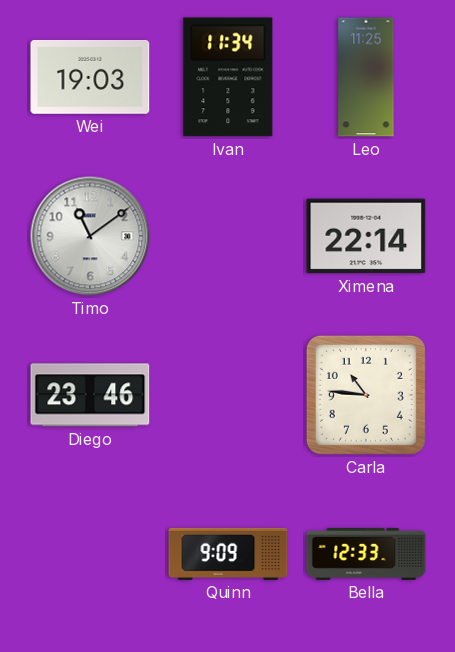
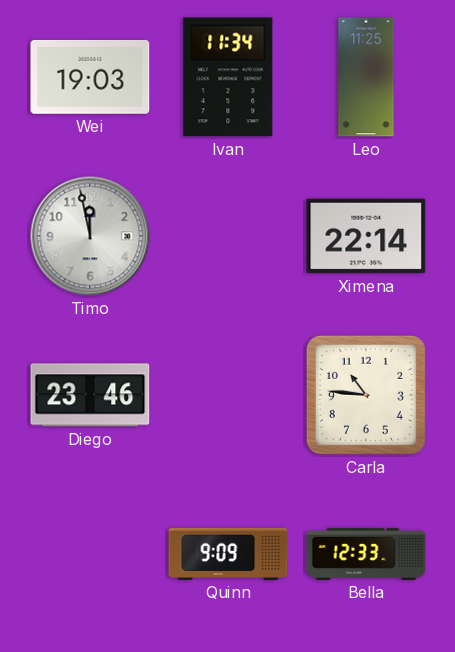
Timo: 11:09 -> 11:58 (90, 236)
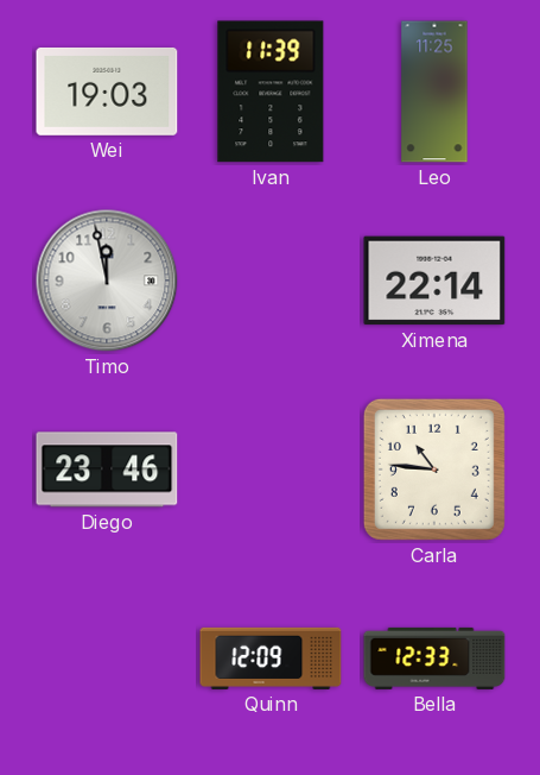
Ivan: 11:34 -> 11:39 (271, 92)
Quinn: 9:09 -> 12:09 (271, 659)
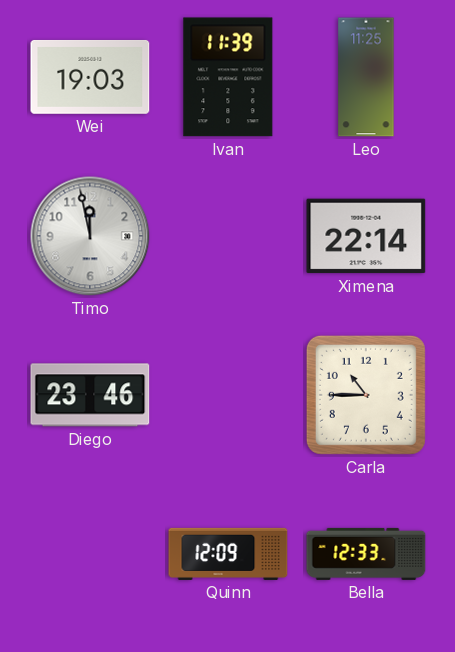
Carla: 10:46 -> 10:45 (366, 395)
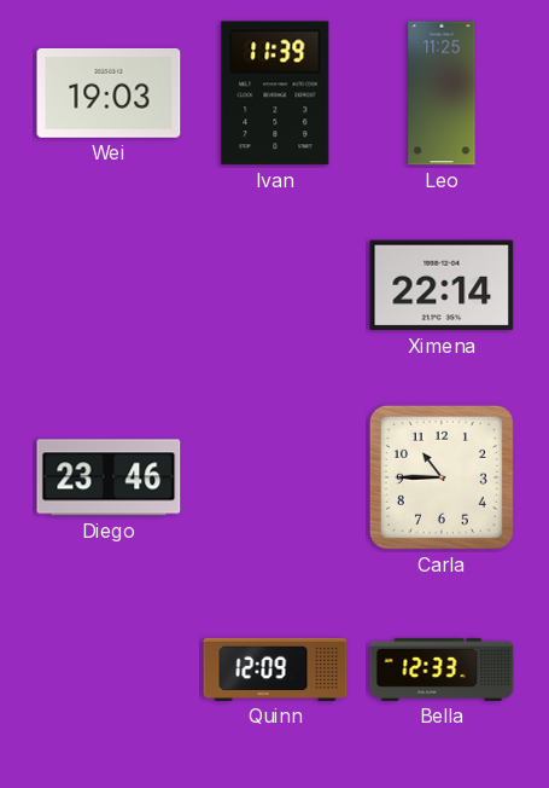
Timo: 11:58 -> none (90, 236)
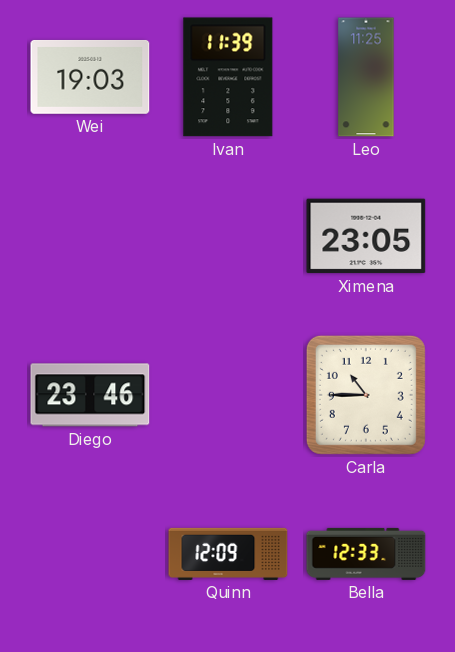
Ximena: 22:14 -> 23:05 (366, 236)
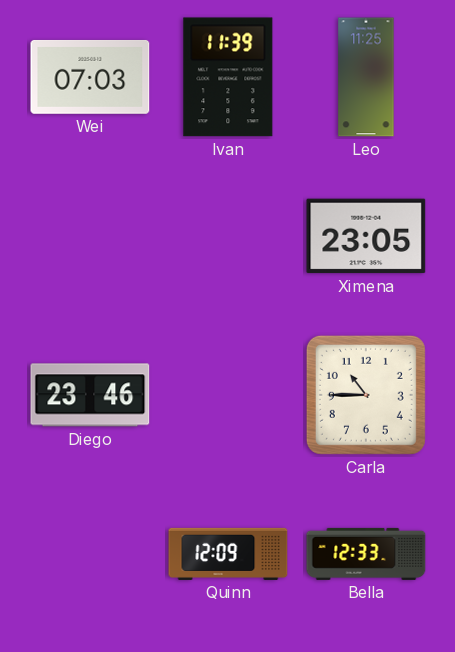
Wei: 19:03 -> 07:03 (90, 77)
